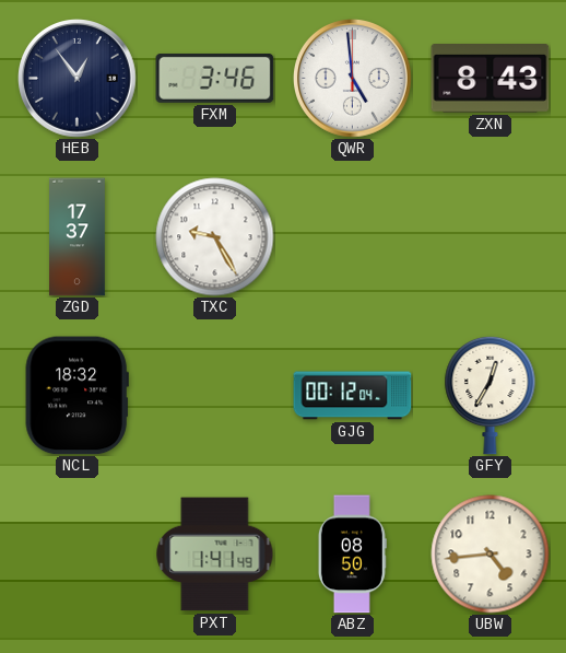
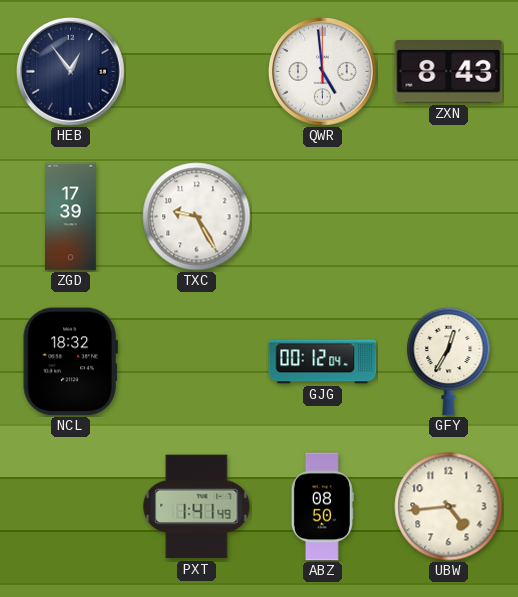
FXM: 3:46 -> none (215, 78)
ZGD: 17:37 -> 17:39 (71, 217)
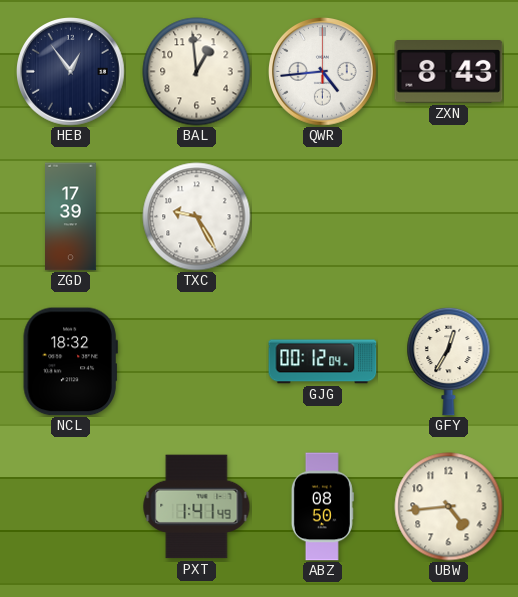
BAL: none -> 12:59 (197, 72)
QWR: 4:59 -> 4:44 (323, 72)
